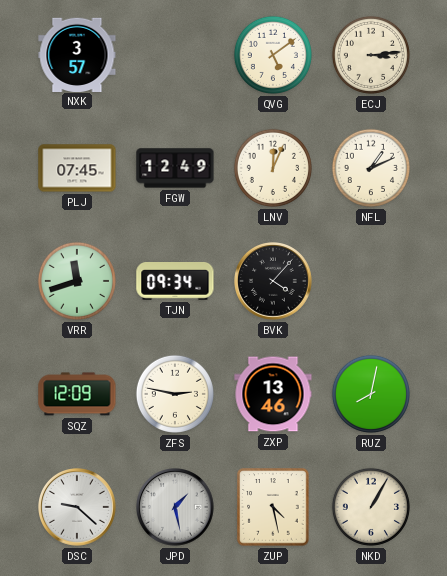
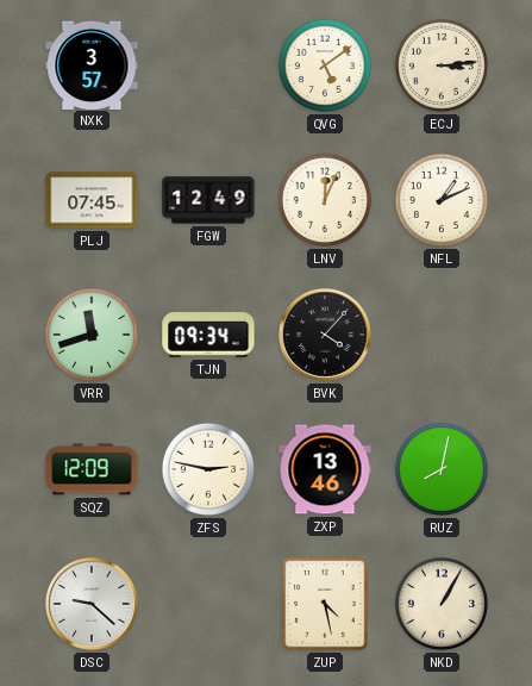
JPD: 1:28 -> none (176, 508)
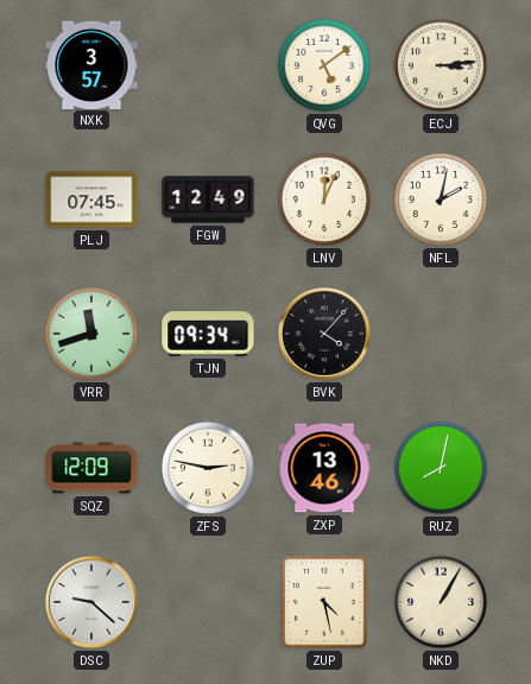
NFL: 1:11 -> 2:02 (441, 199)
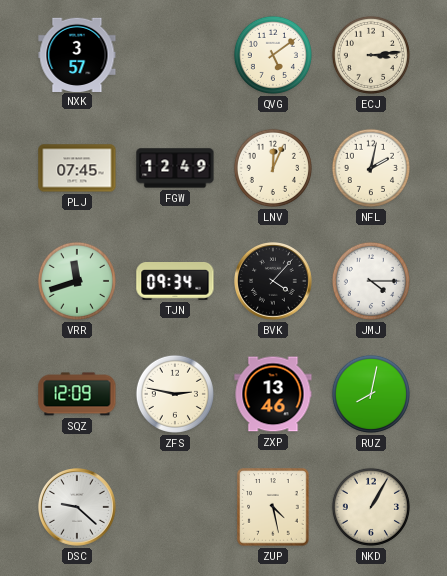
JMJ: none -> 4:15 (371, 281)
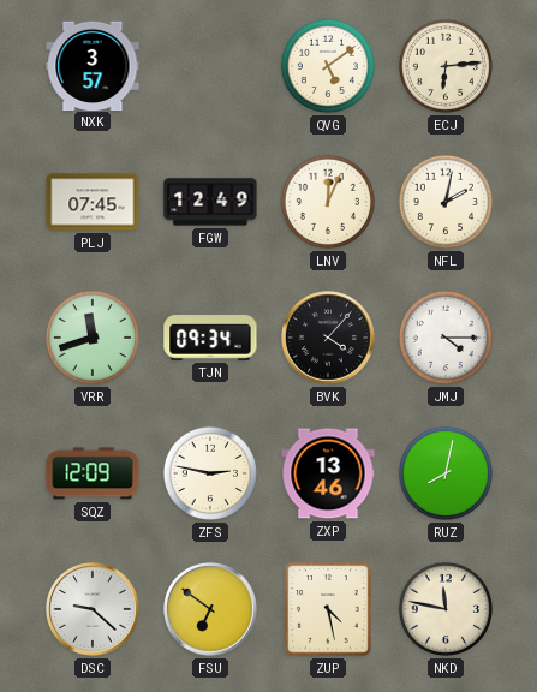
ECJ: 3:14 -> 6:14 (446, 66)
FSU: none -> 6:51 (211, 610)
NKD: 1:05 -> 11:47 (446, 609)
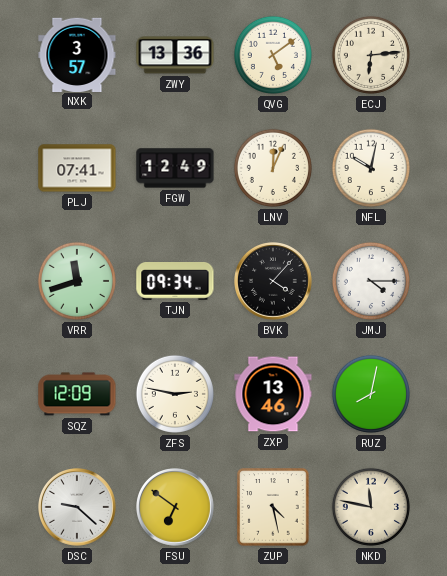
ZWY: none -> 13:36 (175, 55)
PLJ: 07:45 -> 07:41 (77, 168)
NFL: 2:02 -> 10:02 (371, 168)
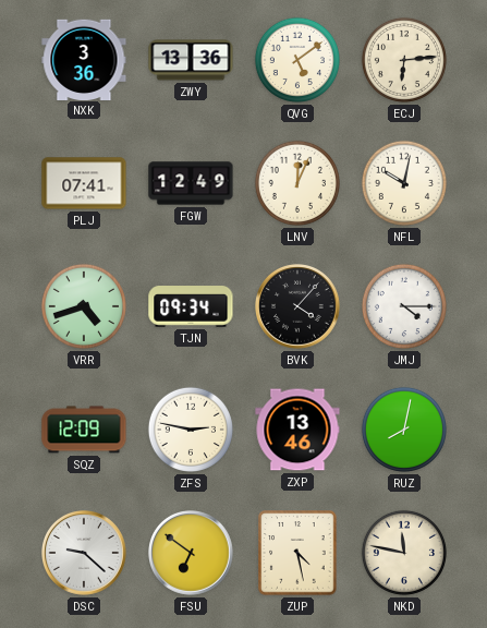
NXK: 3:57 -> 3:36 (84, 59)
VRR: 11:42 -> 4:42 (84, 306)
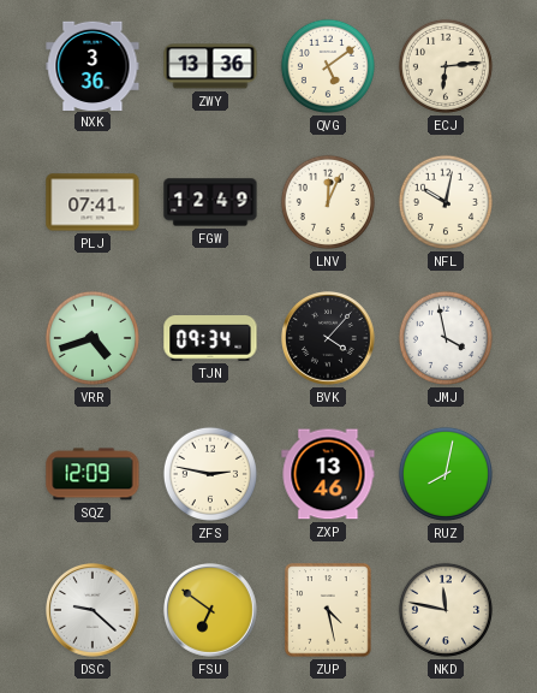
JMJ: 4:15 -> 3:58 (446, 338)
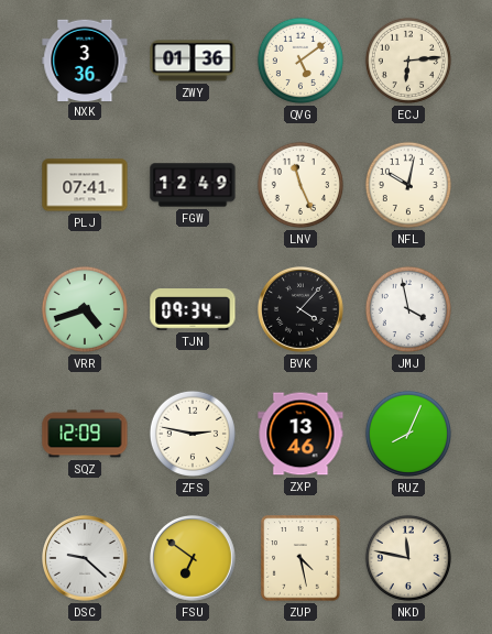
ZWY: 13:36 -> 01:36 (193, 61)
LNV: 12:04 -> 11:26 (300, 185)
RUZ: 8:02 -> 8:04 (408, 434)
